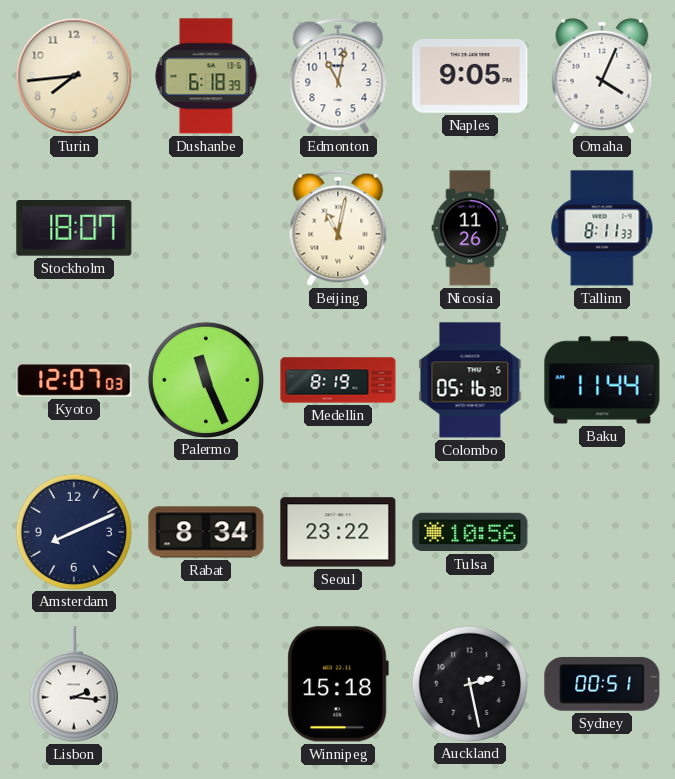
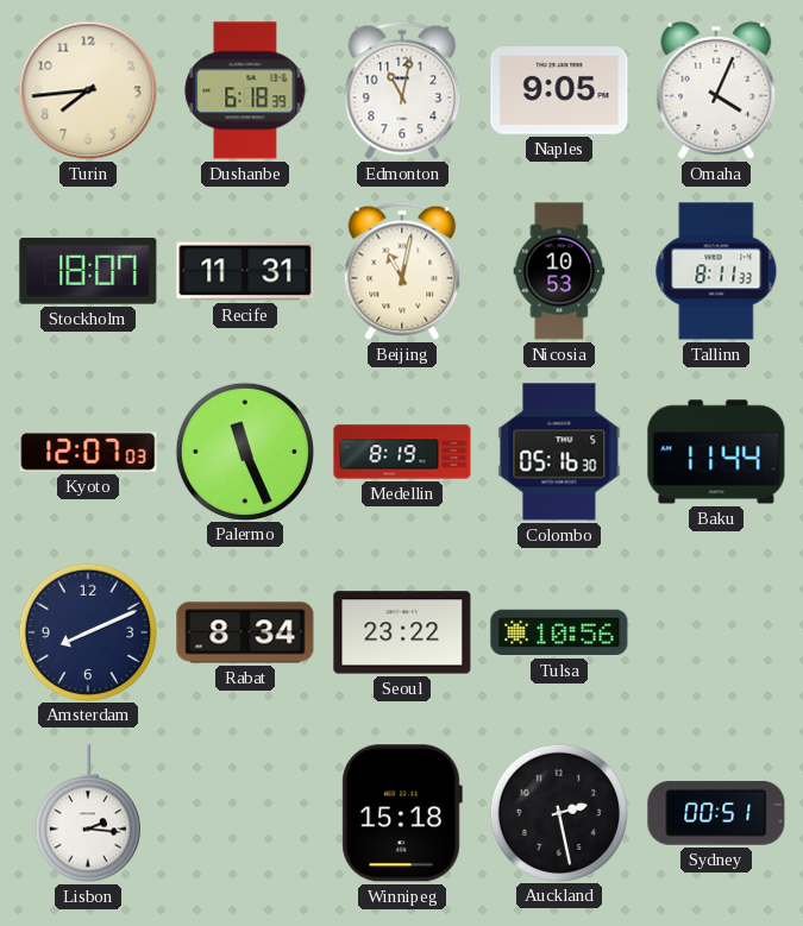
Recife: none -> 11:31 (245, 271)
Nicosia: 11:26 -> 10:53 (559, 271)
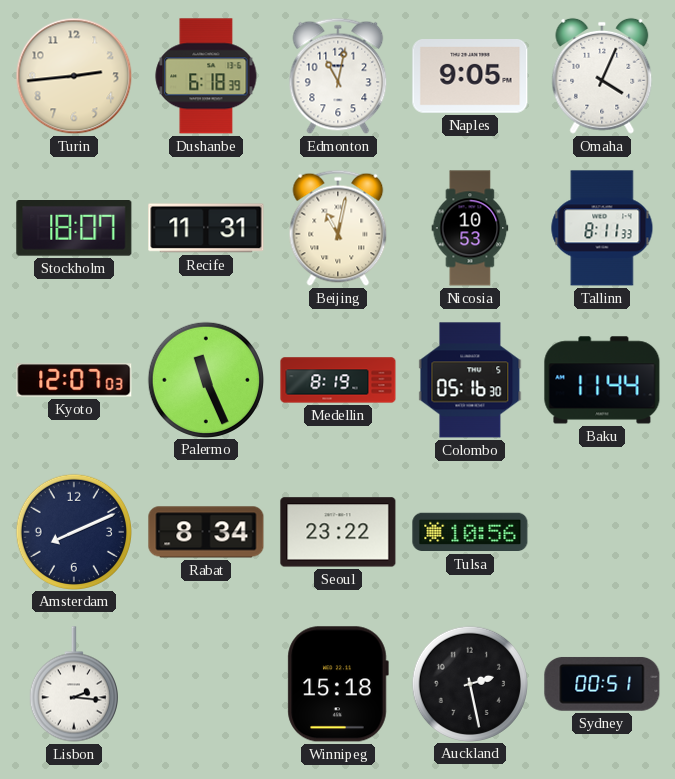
Turin: 7:44 -> 2:44 (74, 76)
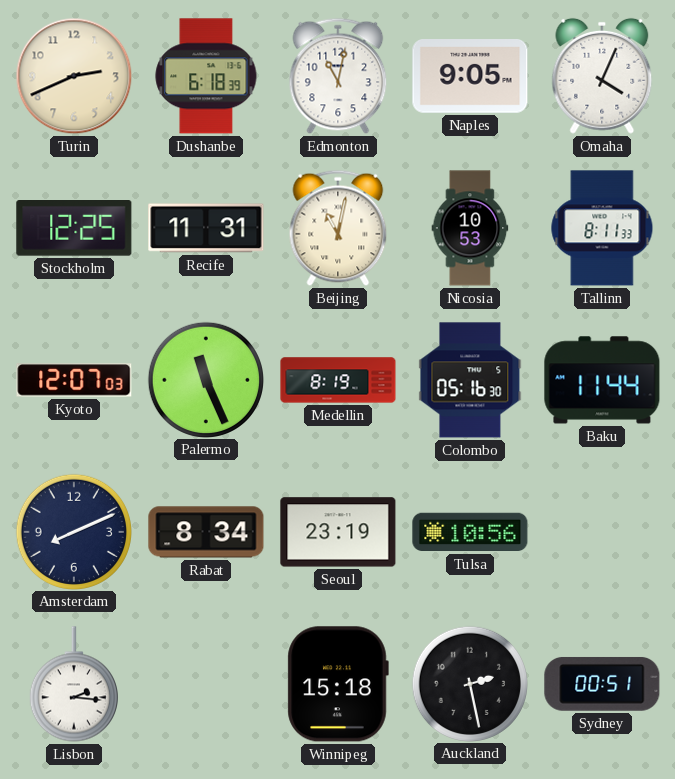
Turin: 2:44 -> 2:41 (74, 76)
Stockholm: 18:07 -> 12:25 (74, 229)
Seoul: 23:22 -> 23:19 (338, 532)
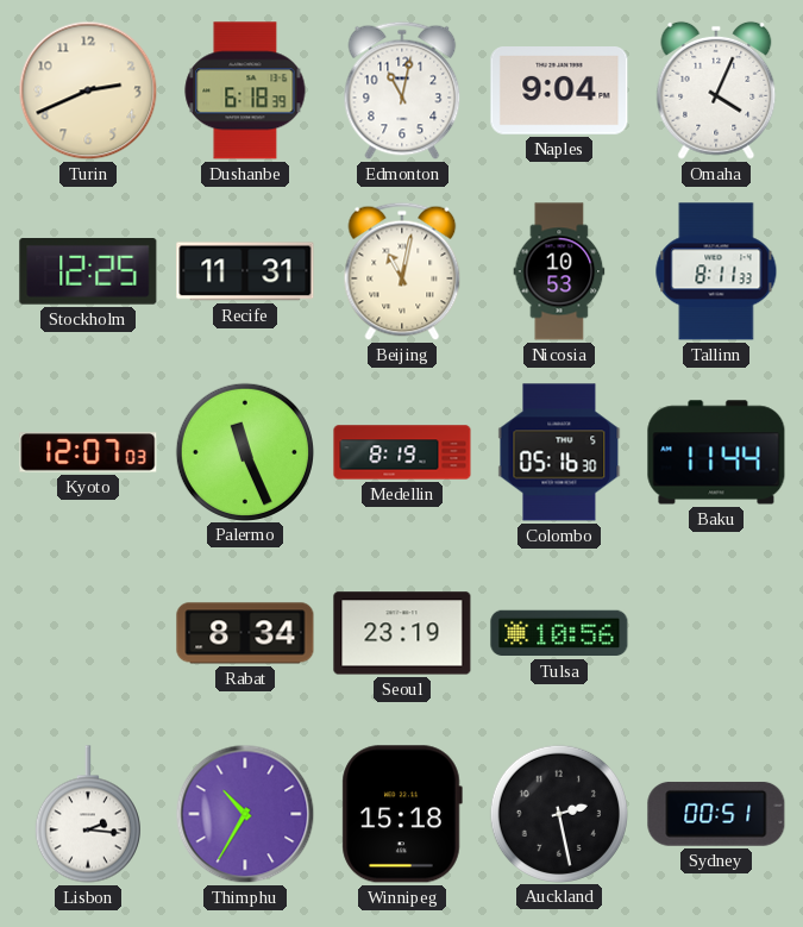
Naples: 9:05 -> 9:04 (559, 92)
Amsterdam: 8:11 -> none (73, 531)
Thimphu: none -> 10:35 (245, 814)
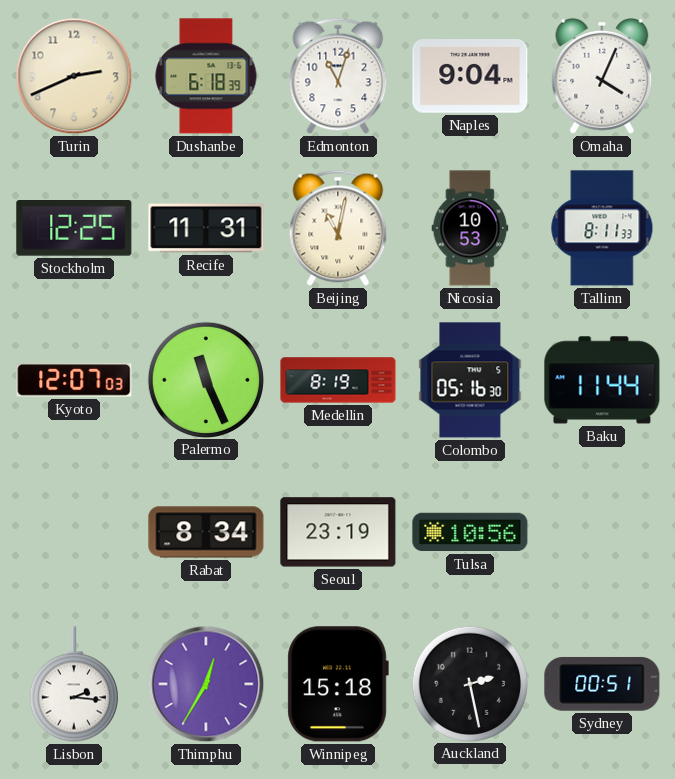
Edmonton: 11:02 -> 11:03 (338, 76)
Thimphu: 10:35 -> 12:35 (206, 684)
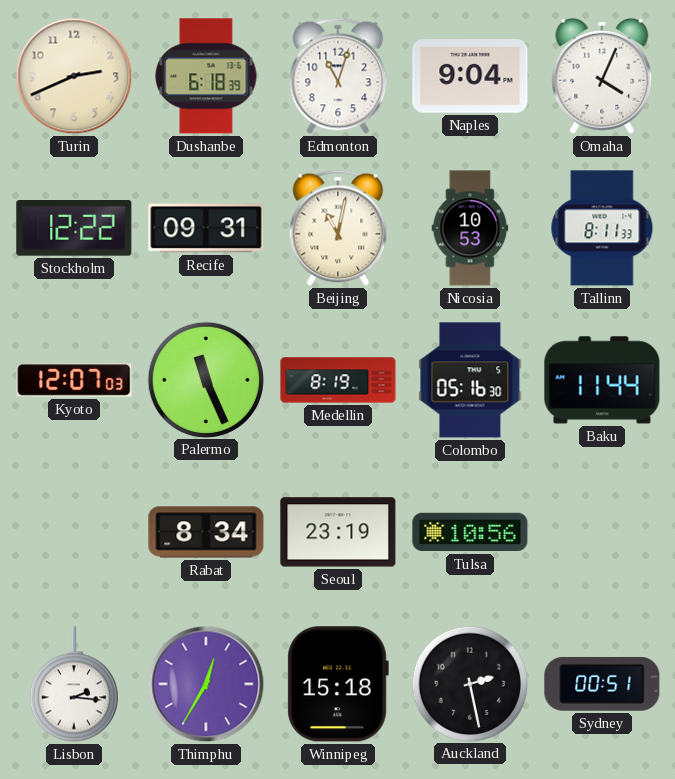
Stockholm: 12:25 -> 12:22 (74, 229)
Recife: 11:31 -> 09:31 (206, 228)
